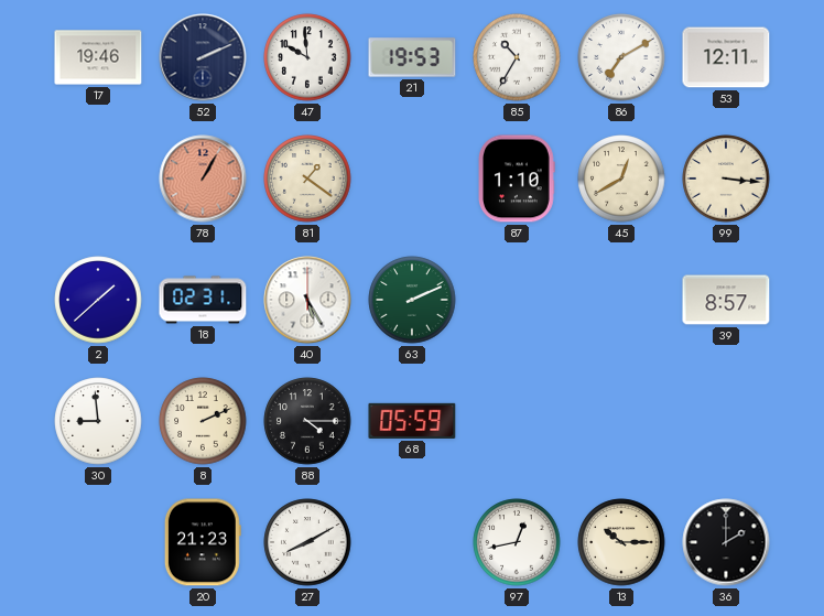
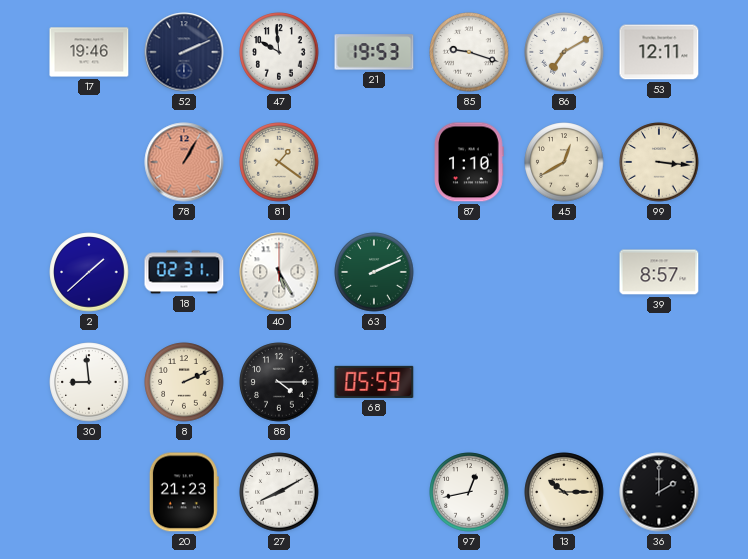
85: 10:35 -> 9:18 (469, 52)
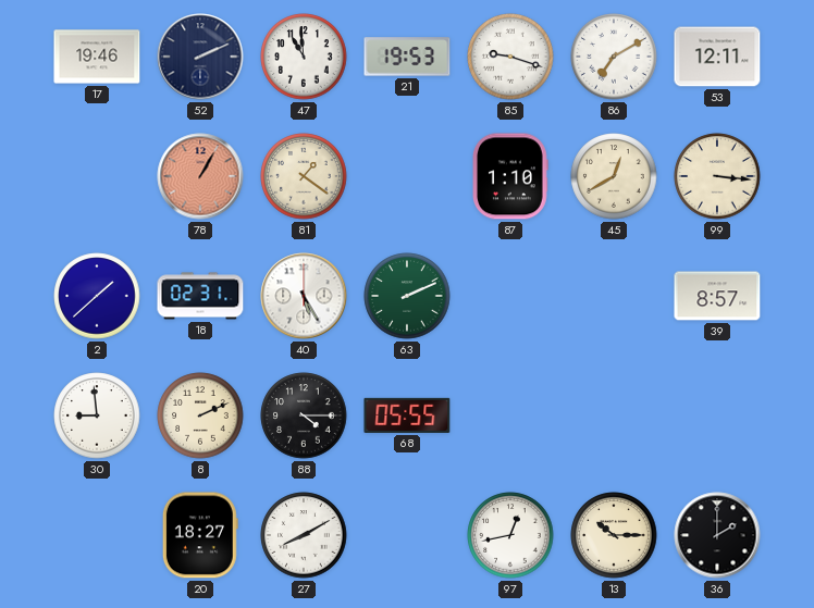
47: 9:59 -> 10:59 (304, 57)
68: 05:59 -> 05:55 (407, 415)
20: 21:23 -> 18:27 (200, 535)
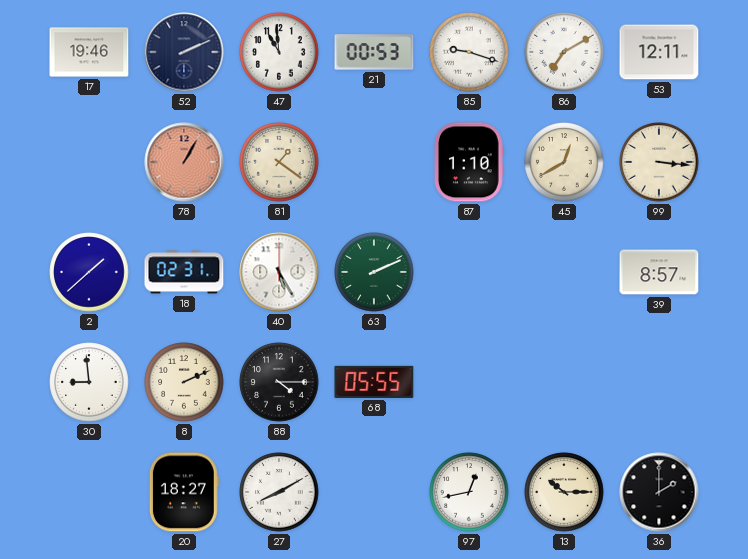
21: 19:53 -> 00:53 (374, 52)
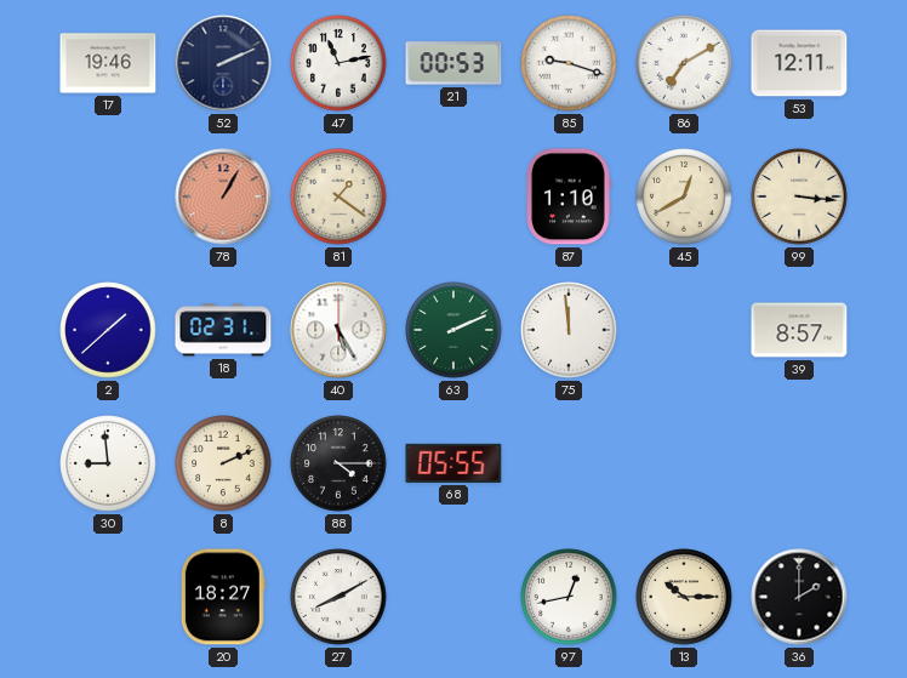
47: 10:59 -> 11:13 (338, 63)
75: none -> 11:59 (569, 330)
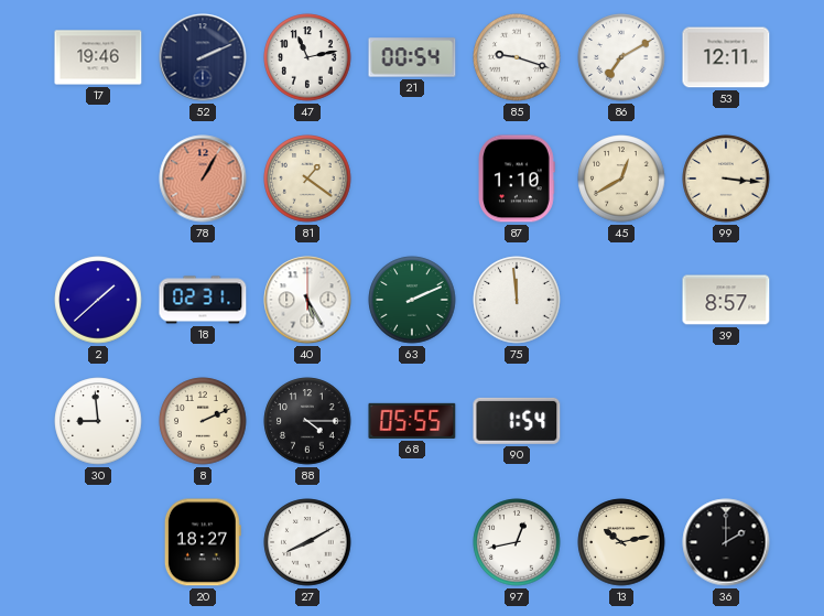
21: 00:53 -> 00:54 (412, 57)
90: none -> 1:54 (517, 421)
13: 10:15 -> 10:13 (621, 542)
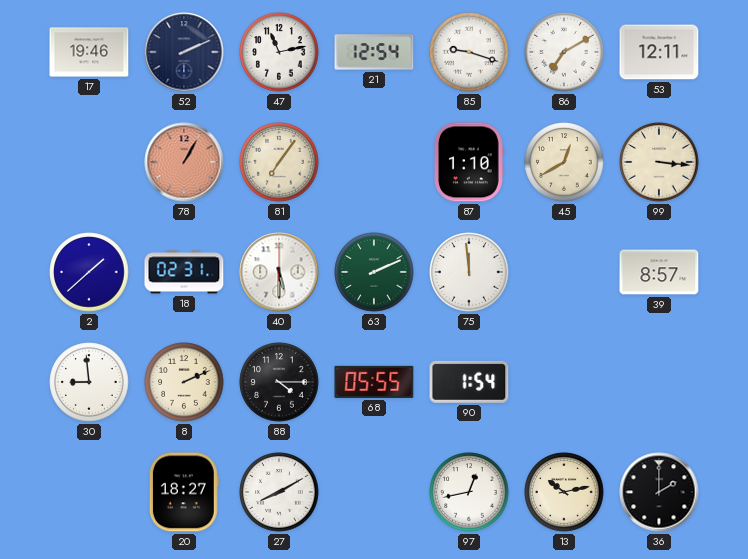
21: 00:54 -> 12:54 (374, 52)
81: 1:21 -> 7:06 (279, 162)
40: 5:25 -> 5:30 (279, 272)
